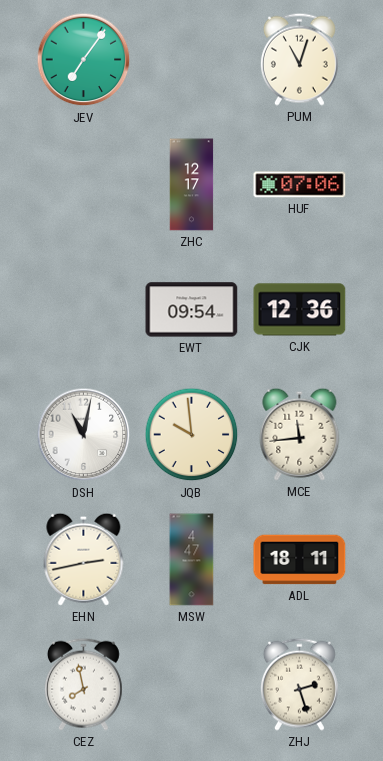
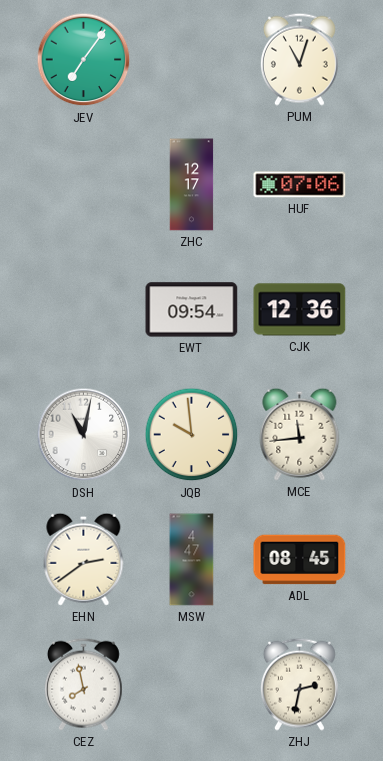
EHN: 2:43 -> 2:39 (84, 559)
ADL: 18:11 -> 08:45 (300, 560)
ZHJ: 2:27 -> 2:32 (299, 684)
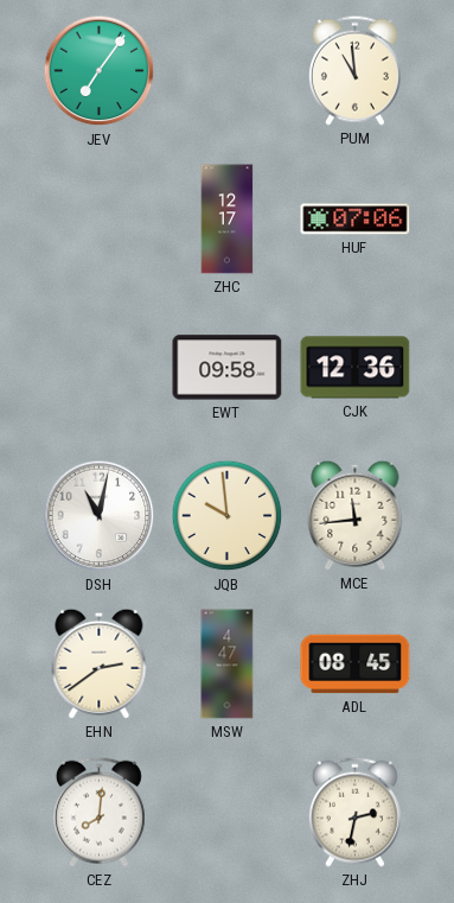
PUM: 11:03 -> 10:59 (354, 70)
EWT: 09:54 -> 09:58 (228, 368)
CEZ: 7:58 -> 8:01 (98, 812)
